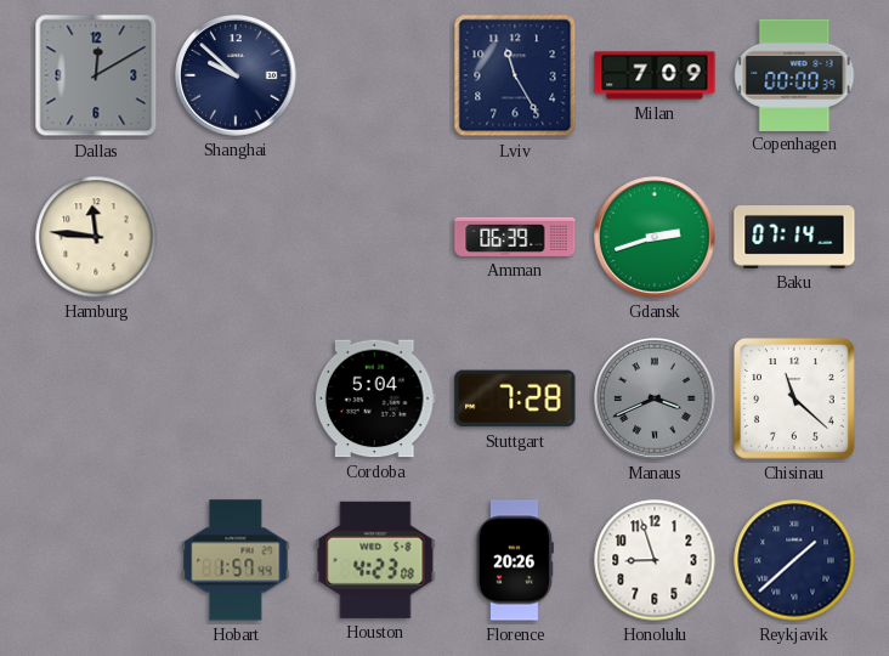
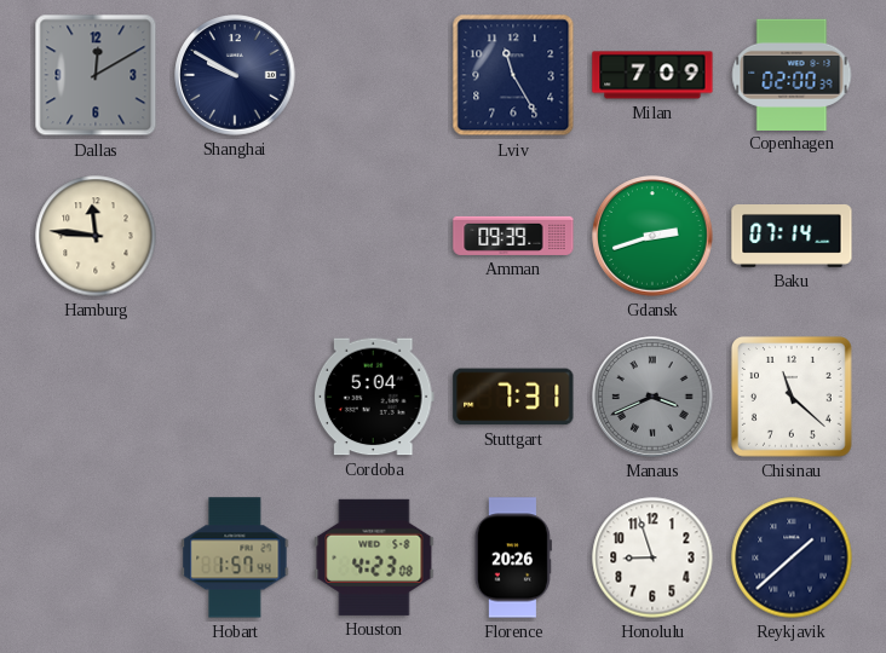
Shanghai: 9:52 -> 9:50 (235, 75)
Copenhagen: 00:00 -> 02:00 (792, 74)
Amman: 06:39 -> 09:39 (513, 236)
Stuttgart: 7:28 -> 7:31 (513, 397)
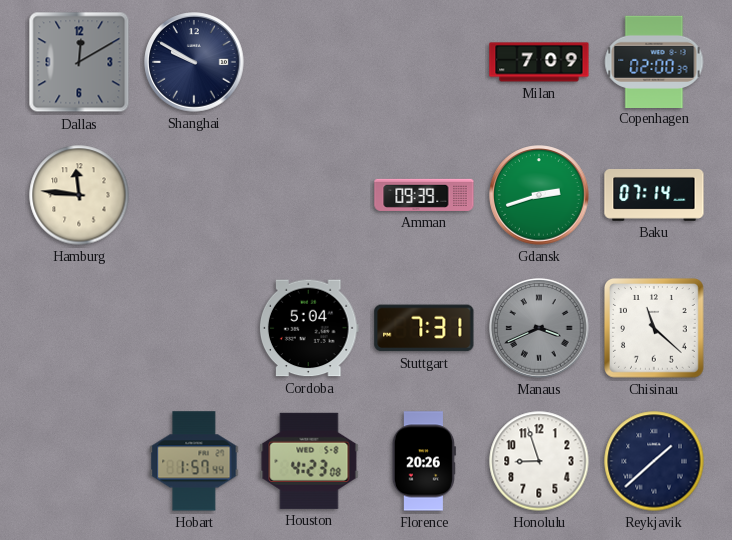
Lviv: 11:25 -> none (513, 75)
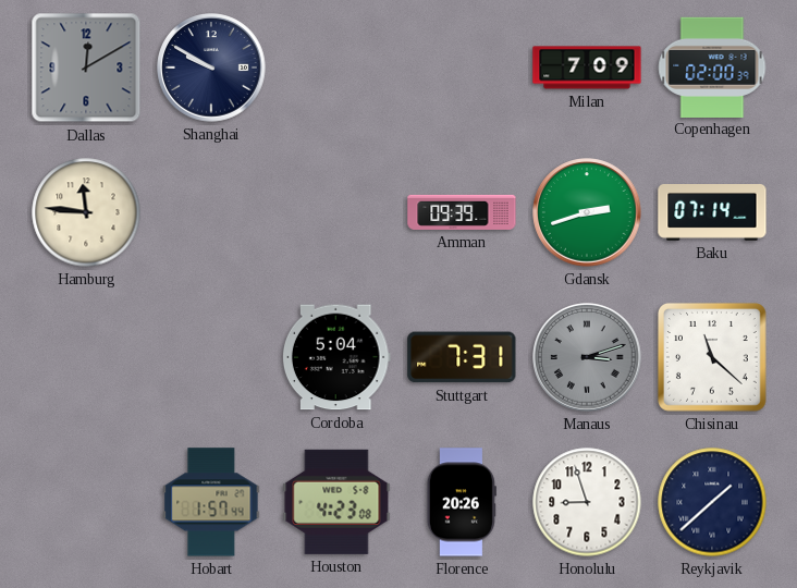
Manaus: 3:41 -> 3:12 (587, 357)
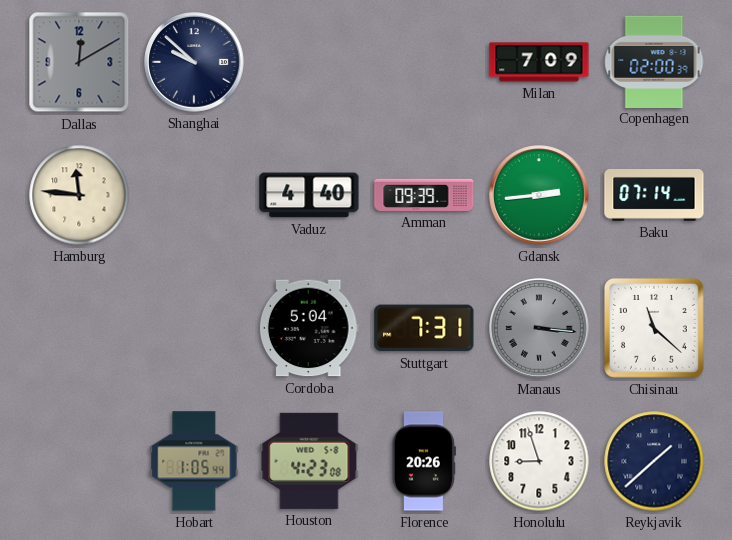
Shanghai: 9:50 -> 9:52 (194, 62)
Vaduz: none -> 4:40 (309, 195)
Gdansk: 2:42 -> 2:44 (539, 195)
Manaus: 3:12 -> 3:16 (539, 328)
Hobart: 1:57 -> 1:05 (194, 461)
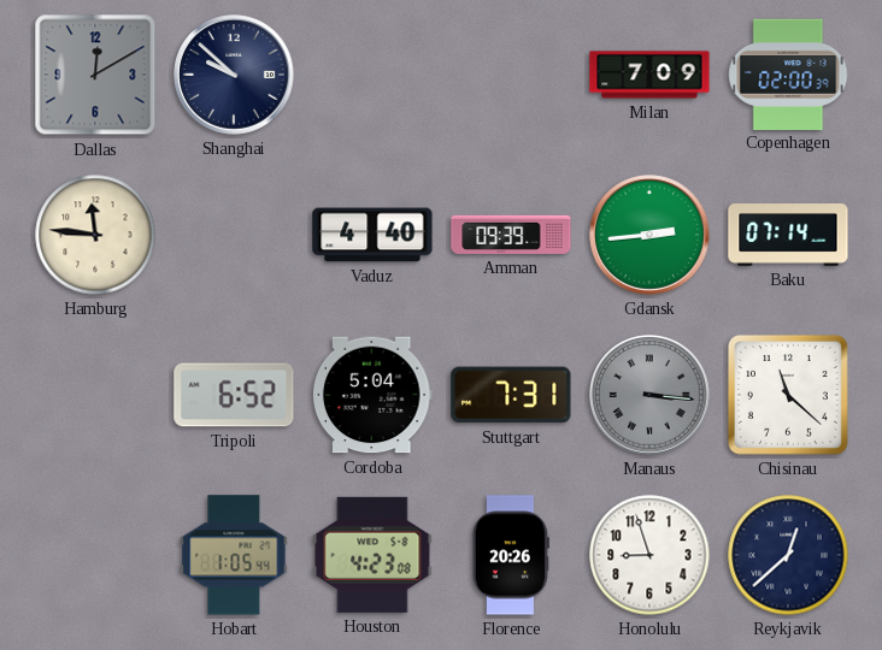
Tripoli: none -> 6:52 (234, 395)
Reykjavik: 1:38 -> 12:38 (788, 555)
